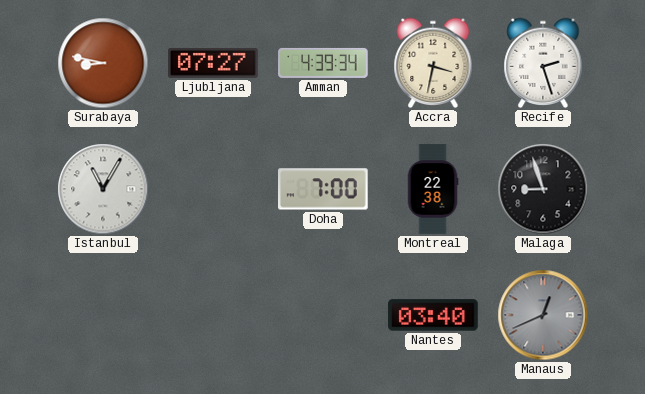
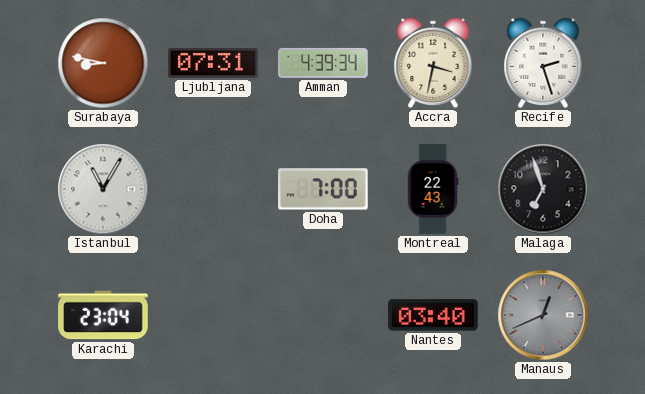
Ljubljana: 07:27 -> 07:31 (213, 63)
Montreal: 22:38 -> 22:43 (433, 189)
Malaga: 8:57 -> 6:57 (543, 189)
Karachi: none -> 23:04 (103, 315)
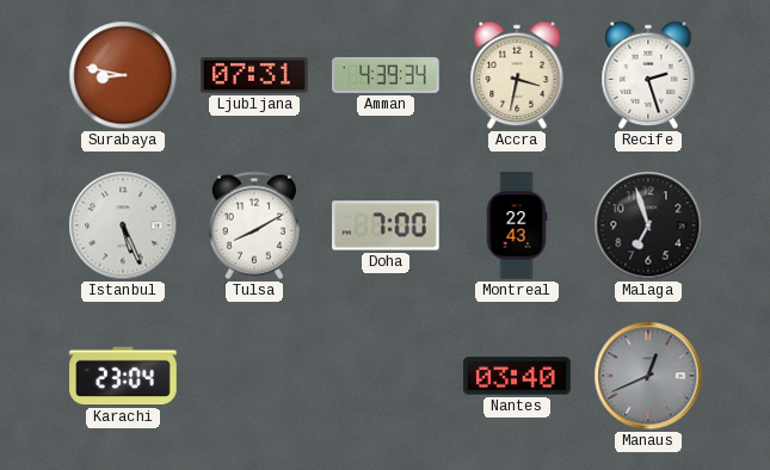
Istanbul: 11:05 -> 5:26 (123, 225)
Tulsa: none -> 8:10 (254, 225)
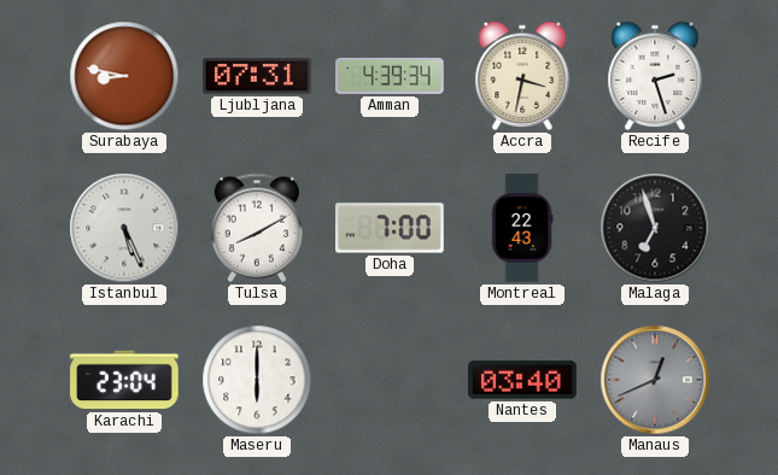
Maseru: none -> 6:00 (257, 380)
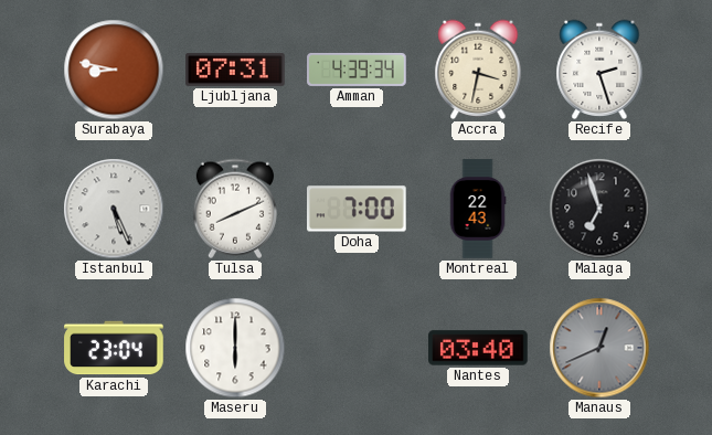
Tulsa: 8:10 -> 8:11 (235, 209)
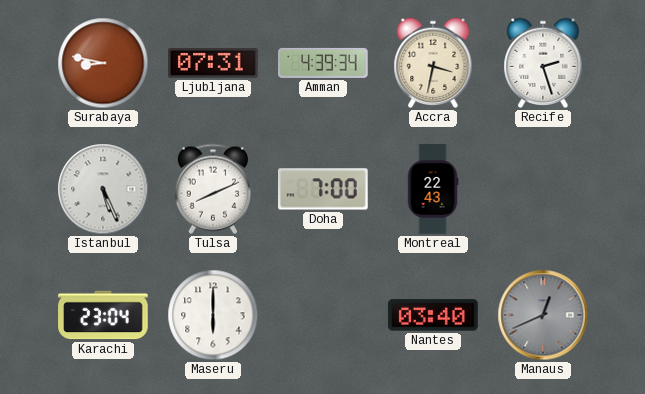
Malaga: 6:57 -> none (599, 209)
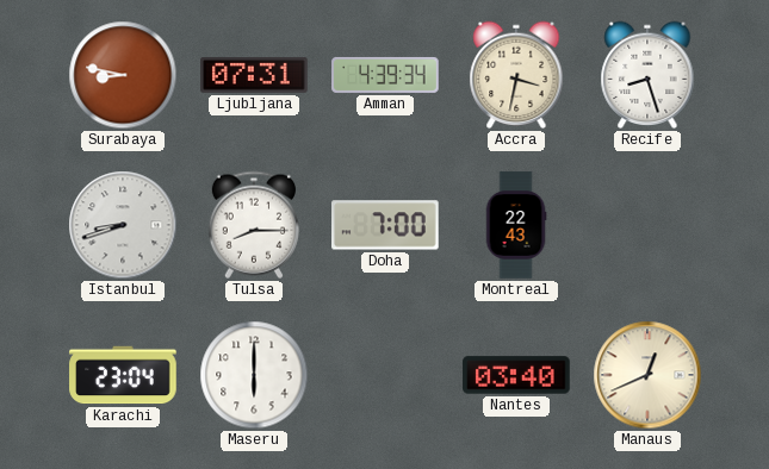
Recife: 2:27 -> 8:27 (647, 75)
Istanbul: 5:26 -> 8:42 (123, 225)
Tulsa: 8:11 -> 8:15 (254, 225)
Manaus dial: grey -> cream (647, 375)
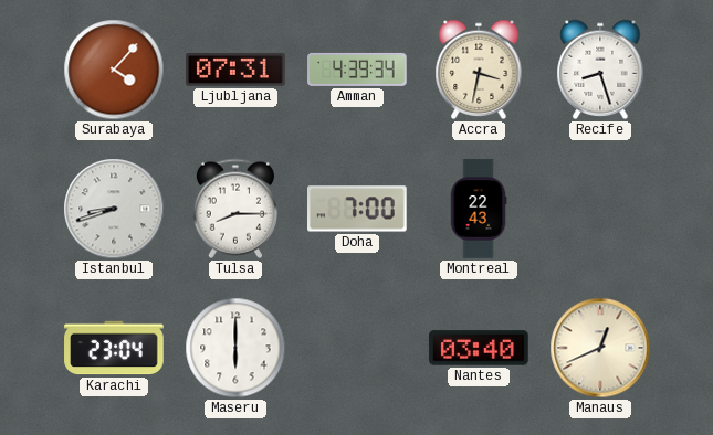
Surabaya: 8:47 -> 4:07 (114, 70)
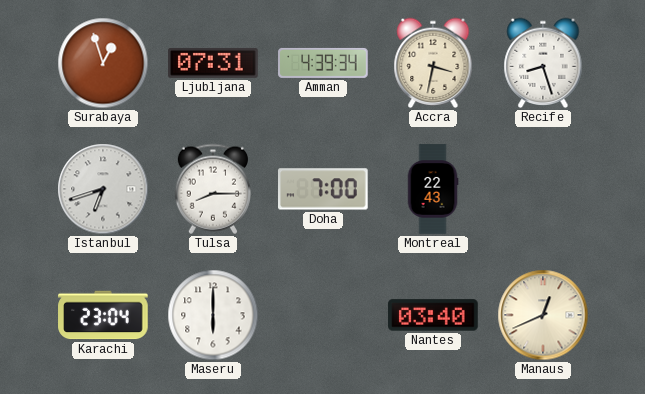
Surabaya: 4:07 -> 12:57 (103, 63)
Istanbul: 8:42 -> 6:42 (103, 189)
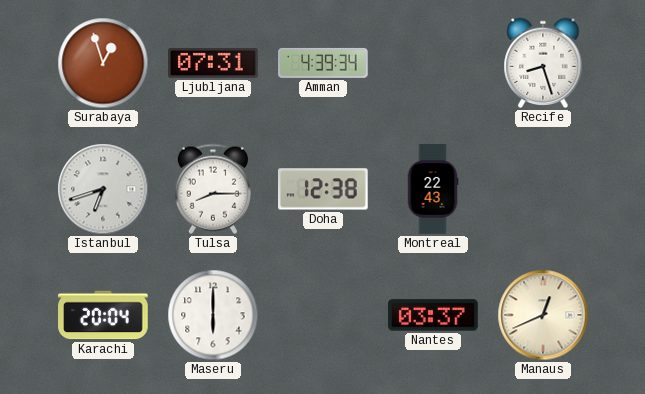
Accra: 3:32 -> none (433, 63)
Doha: 7:00 -> 12:38 (324, 189)
Karachi: 23:04 -> 20:04 (103, 315)
Nantes: 03:40 -> 03:37 (433, 315)
